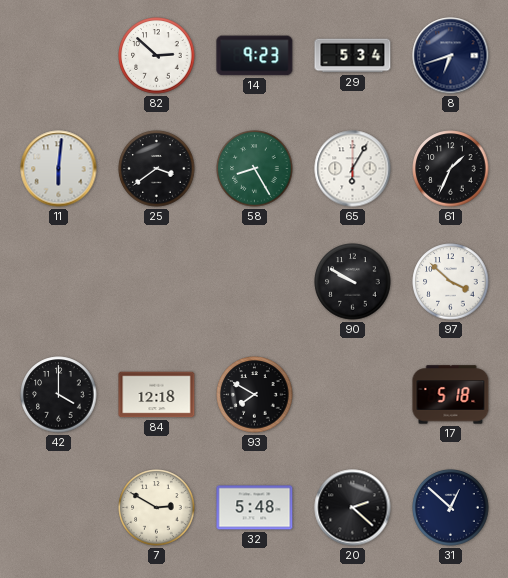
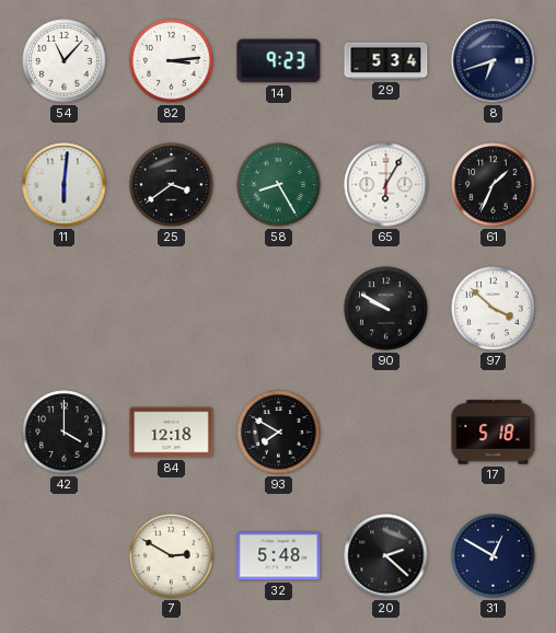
54: none -> 11:07 (65, 61)
82: 2:52 -> 3:14 (172, 61)
31: 12:52 -> 12:50 (494, 556)
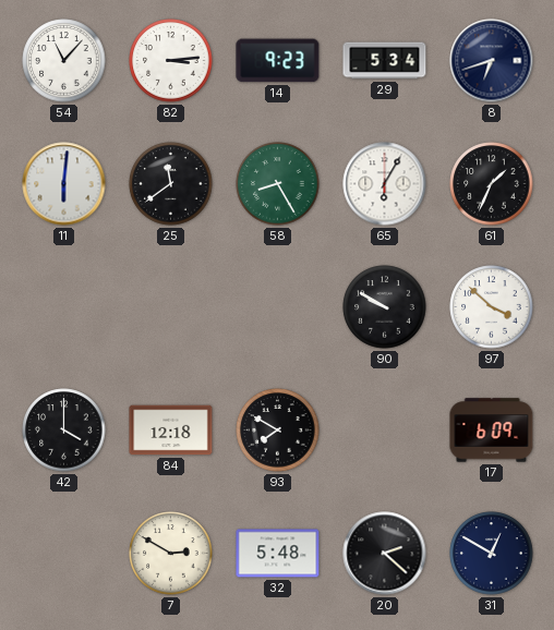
25: 3:39 -> 11:39 (171, 184)
17: 5:18 -> 6:09 (492, 431)
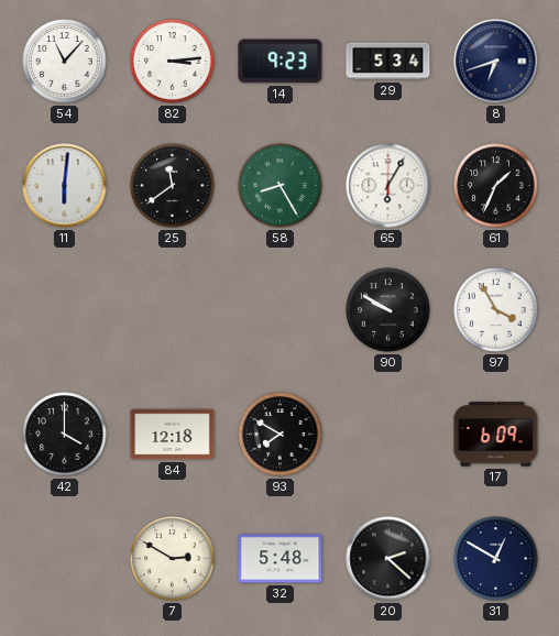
97: 3:52 -> 3:55 (496, 310)
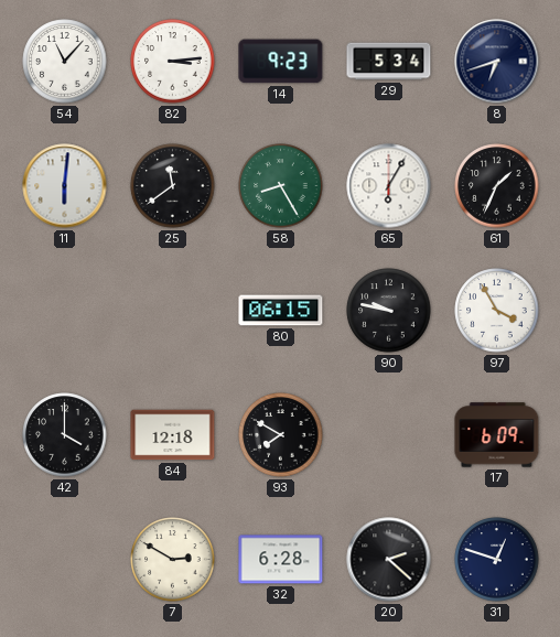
80: none -> 06:15 (281, 311)
90: 9:50 -> 9:47 (389, 311)
32: 5:48 -> 6:28 (281, 560)
31: 12:50 -> 12:48 (497, 560)
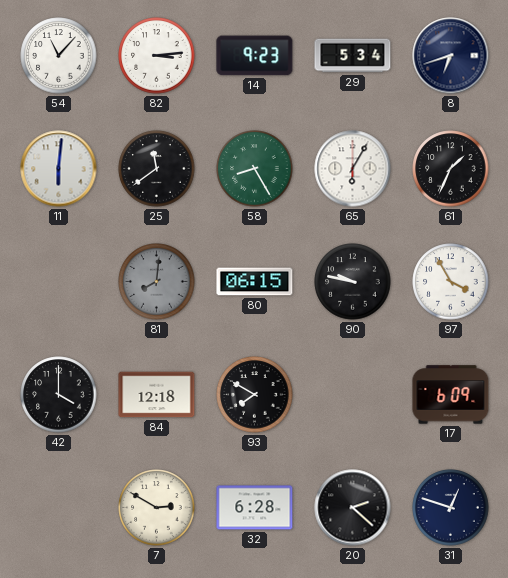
81: none -> 8:01 (157, 282)
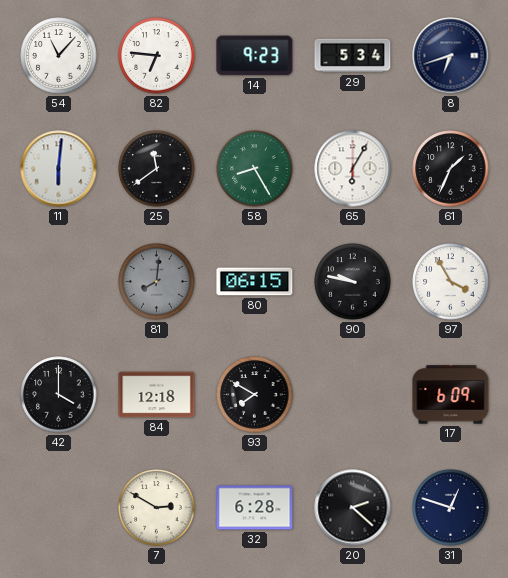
82: 3:14 -> 6:46 (157, 56)
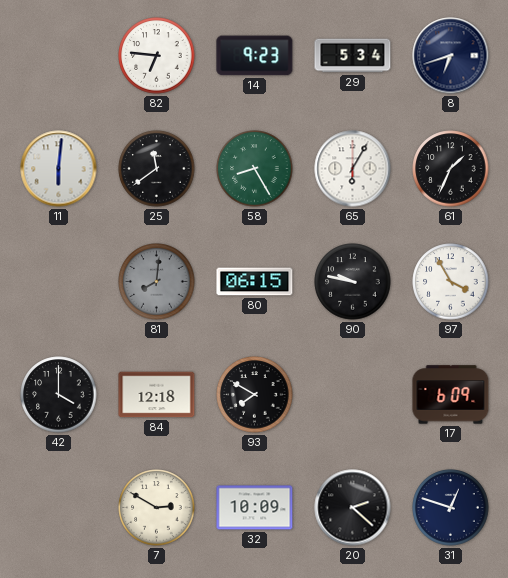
54: 11:07 -> none (59, 56)
32: 6:28 -> 10:09 (255, 508)
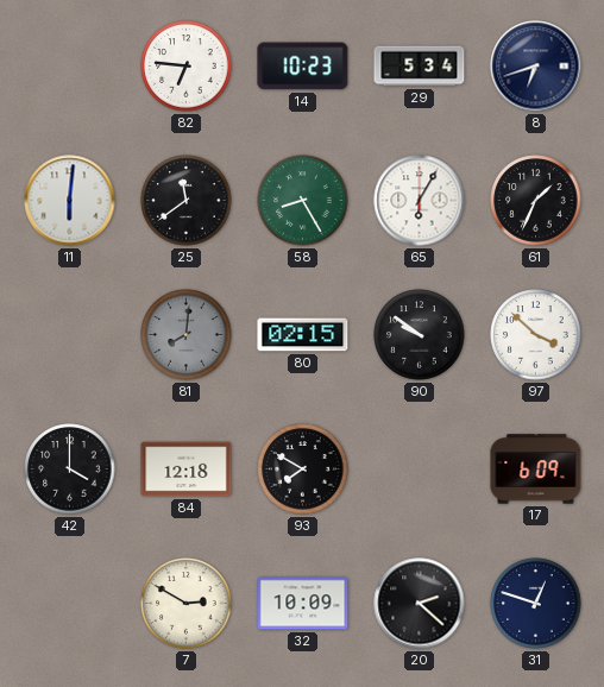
14: 9:23 -> 10:23 (303, 67)
80: 06:15 -> 02:15 (303, 335)
90: 9:47 -> 9:51 (420, 335)
97: 3:55 -> 3:52 (536, 335)
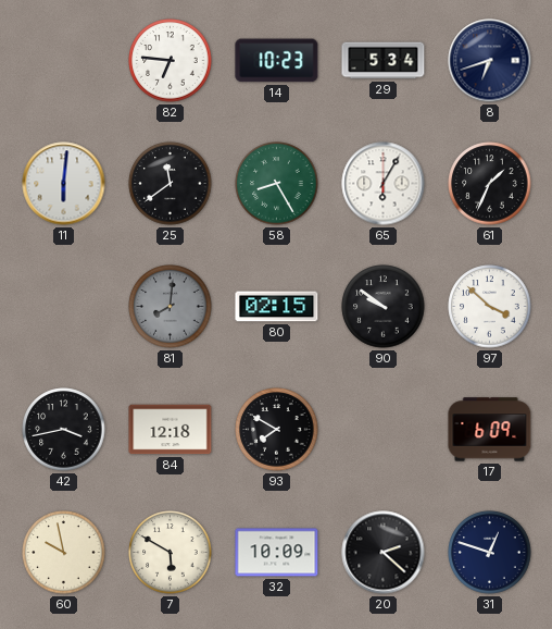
42: 4:00 -> 3:43 (64, 430)
60: none -> 9:58 (64, 553)
7: 2:50 -> 5:50 (171, 553)
